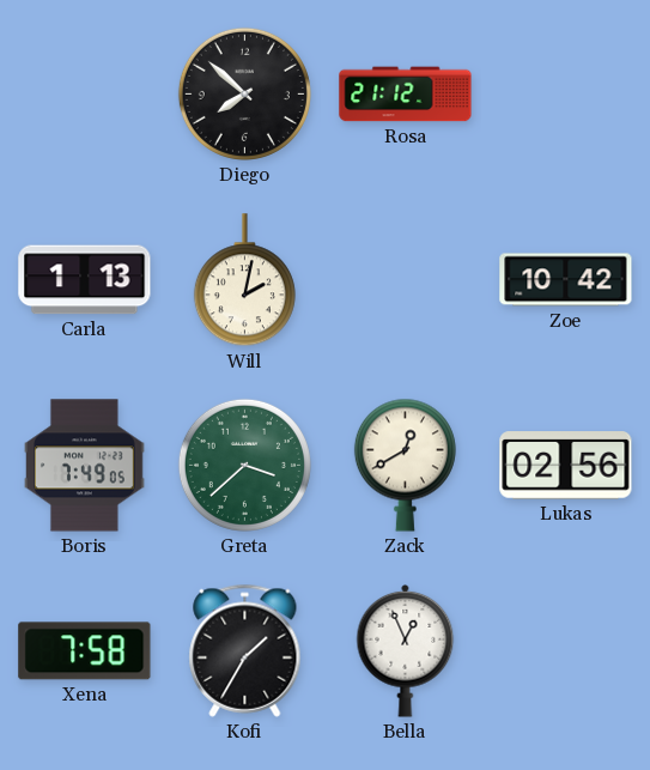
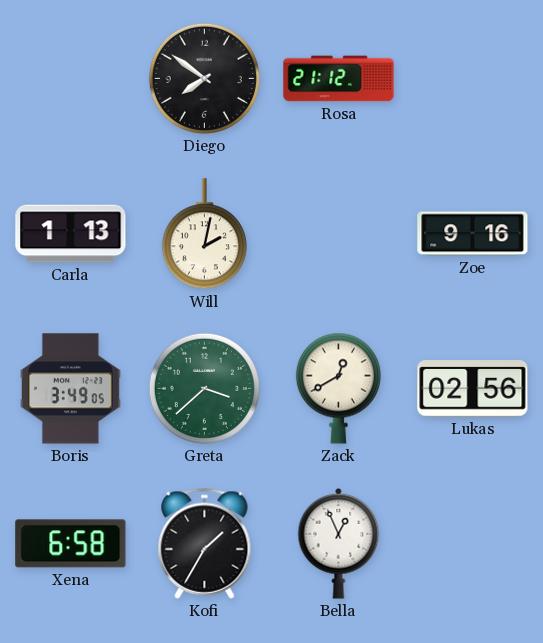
Diego: 7:52 -> 7:51 (204, 78)
Zoe: 10:42 -> 9:16 (473, 234)
Boris: 7:49 -> 3:49 (71, 389)
Xena: 7:58 -> 6:58 (71, 544)
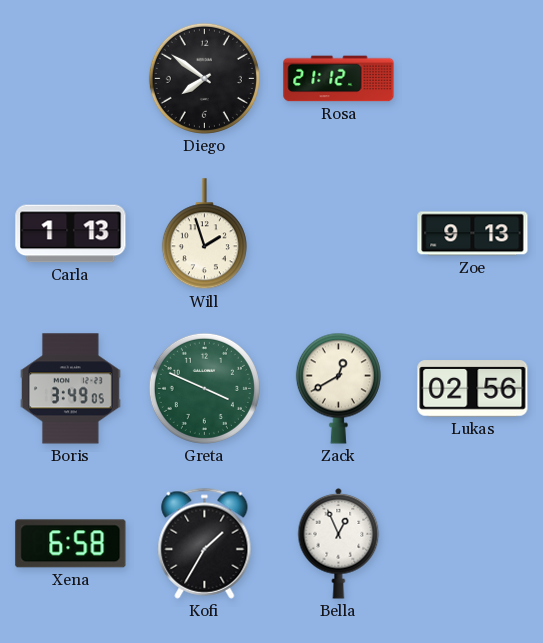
Will: 2:02 -> 1:57 (204, 234)
Zoe: 9:16 -> 9:13 (473, 234)
Greta: 3:38 -> 3:49 (204, 388)
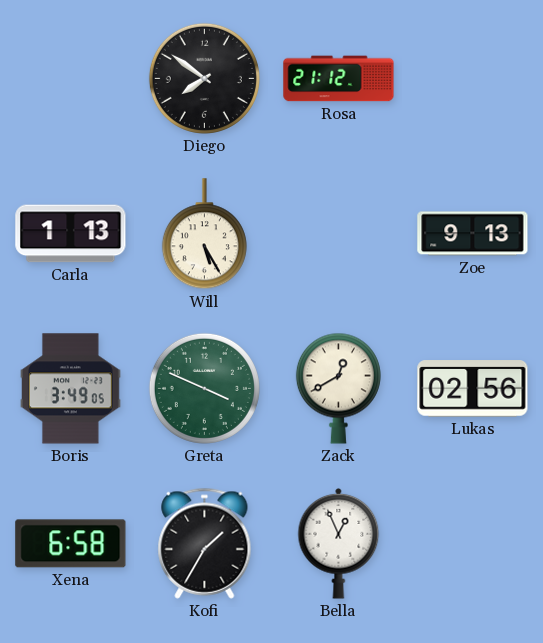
Will: 1:57 -> 5:25 (204, 234)
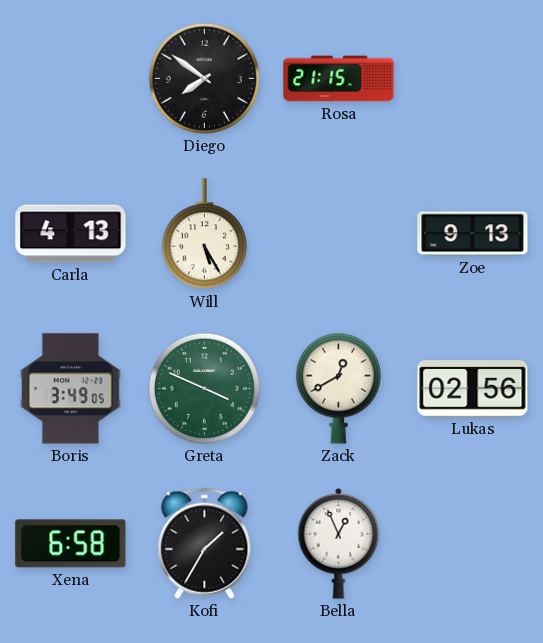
Rosa: 21:12 -> 21:15 (339, 79)
Carla: 1:13 -> 4:13 (71, 234)
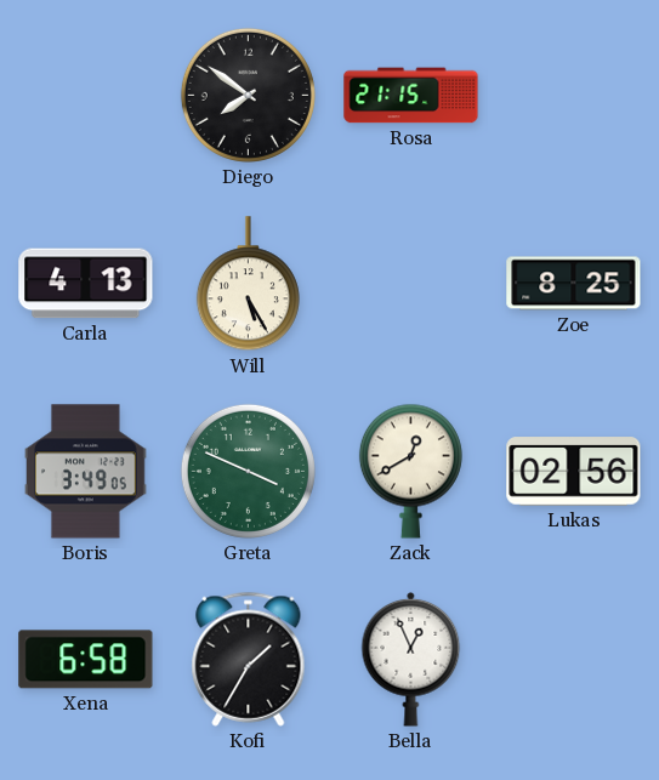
Zoe: 9:13 -> 8:25 (574, 284)
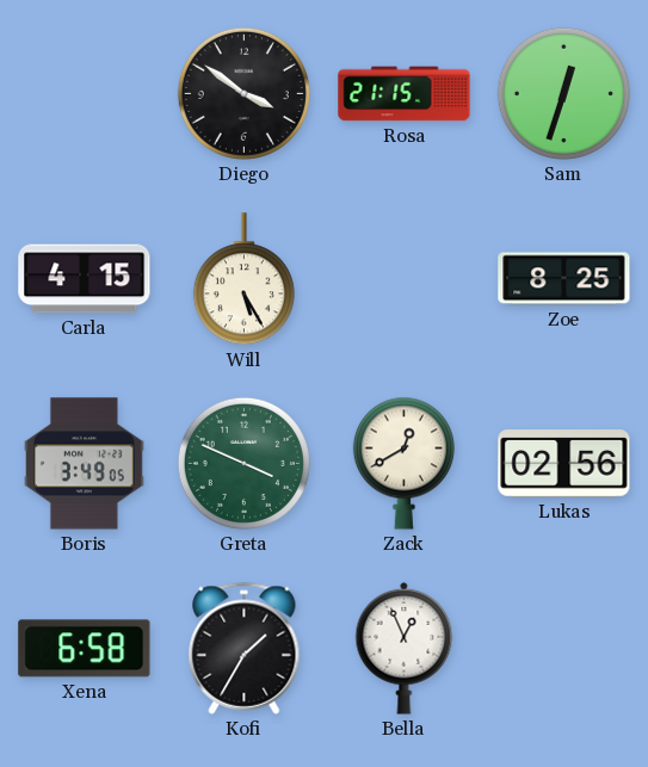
Diego: 7:51 -> 3:51 (243, 93)
Sam: none -> 12:33 (563, 93)
Carla: 4:13 -> 4:15 (85, 279)
